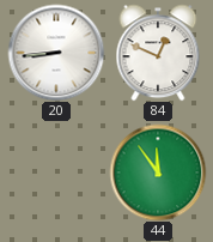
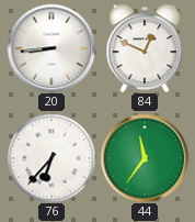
76: none -> 6:37 (51, 158)
44: 11:54 -> 11:36 (145, 158)
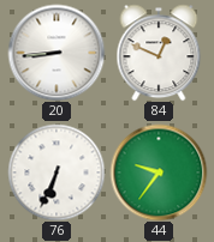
76: 6:37 -> 6:34 (57, 173)
44: 11:36 -> 9:36 (159, 173)
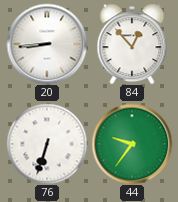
84: 12:49 -> 12:53 (132, 44)
76: 6:34 -> 6:33 (47, 144)
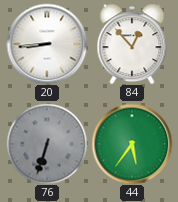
76 dial: white -> grey (47, 144)
44: 9:36 -> 5:36 (132, 144)
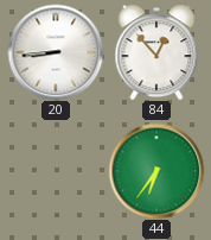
76: 6:33 -> none (47, 144)
44: 5:36 -> 6:36 (156, 171)
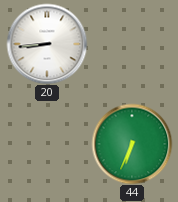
84: 12:53 -> none (156, 52)
44: 6:36 -> 6:34 (132, 144)
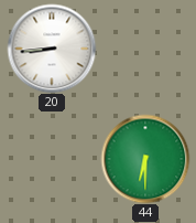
44: 6:34 -> 6:30 (145, 159)
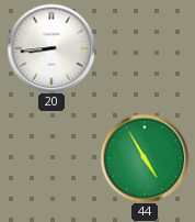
44: 6:30 -> 4:55 (145, 158)
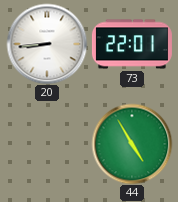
73: none -> 22:01 (132, 44)
